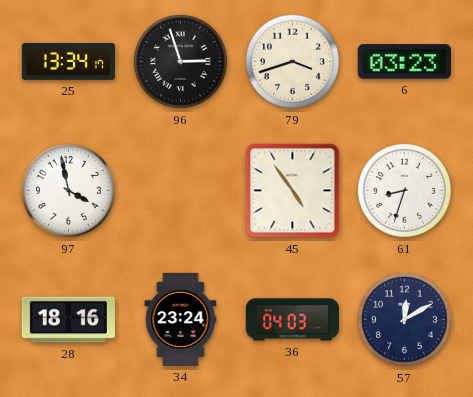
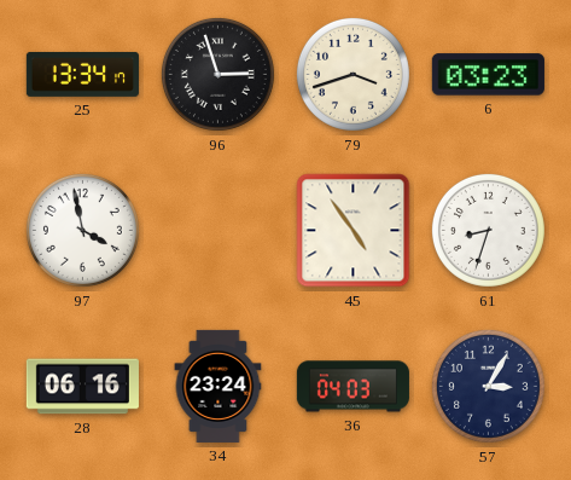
28: 18:16 -> 06:16 (82, 387)
57: 12:10 -> 3:05 (488, 386)
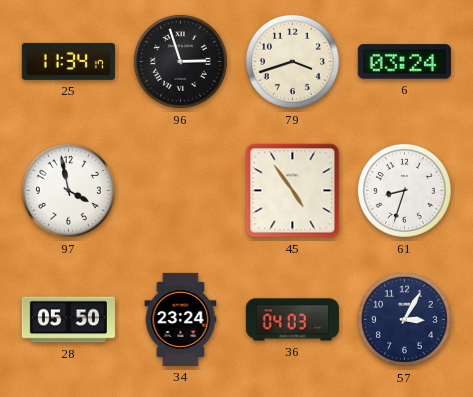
25: 13:34 -> 11:34 (68, 61)
6: 03:23 -> 03:24 (404, 62)
28: 06:16 -> 05:50 (68, 320)
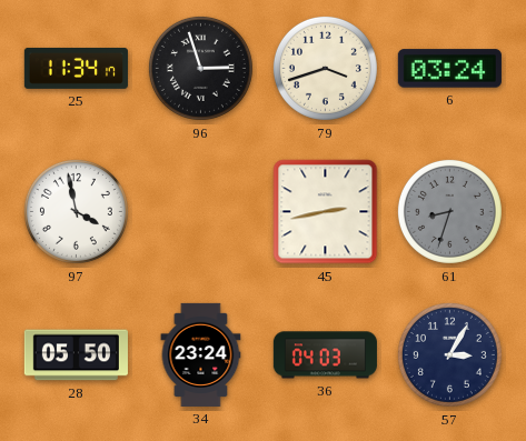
45: 4:54 -> 2:43 (326, 212)
61 dial: white -> grey (449, 211)
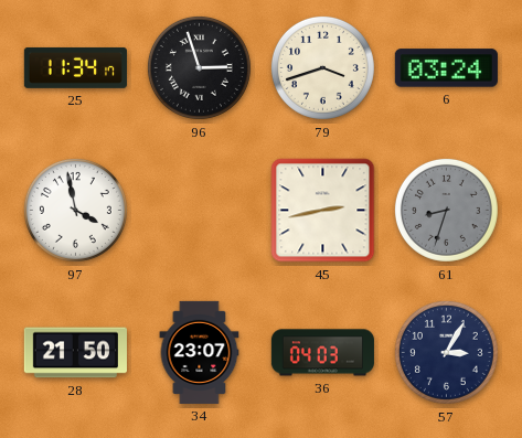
28: 05:50 -> 21:50 (75, 353)
34: 23:24 -> 23:07 (200, 352)
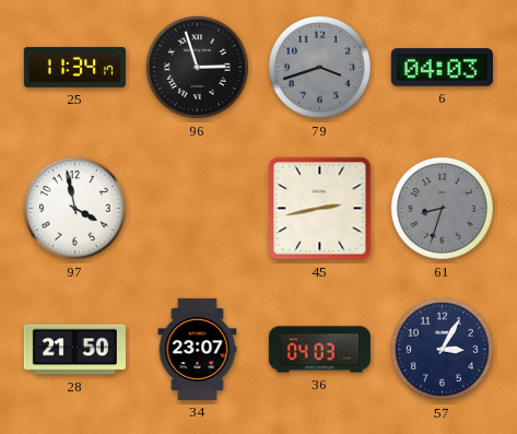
79 dial: cream -> grey (319, 67)
6: 03:24 -> 04:03 (442, 68)
